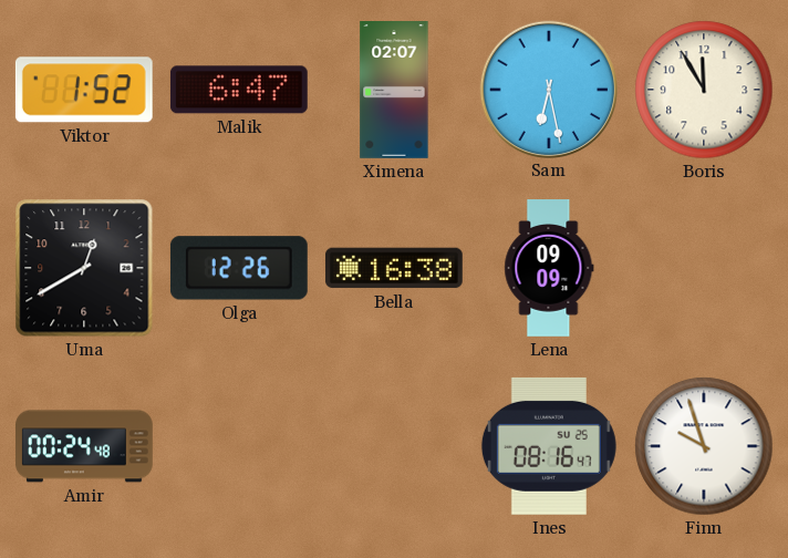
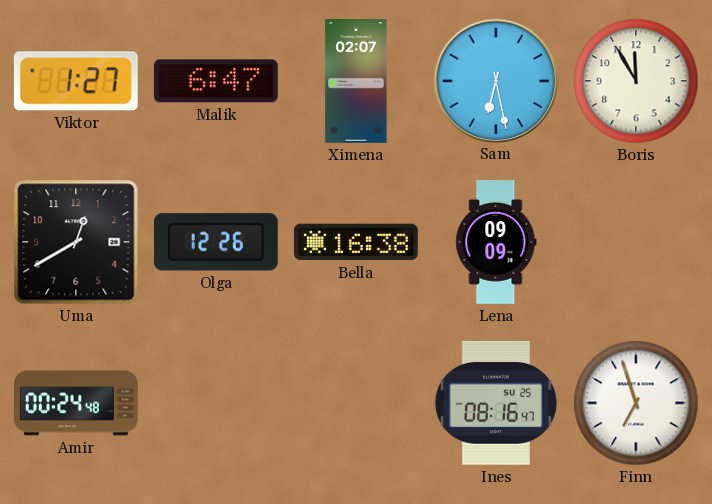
Viktor: 1:52 -> 1:27 (76, 81)
Finn: 9:57 -> 6:57 (636, 403)
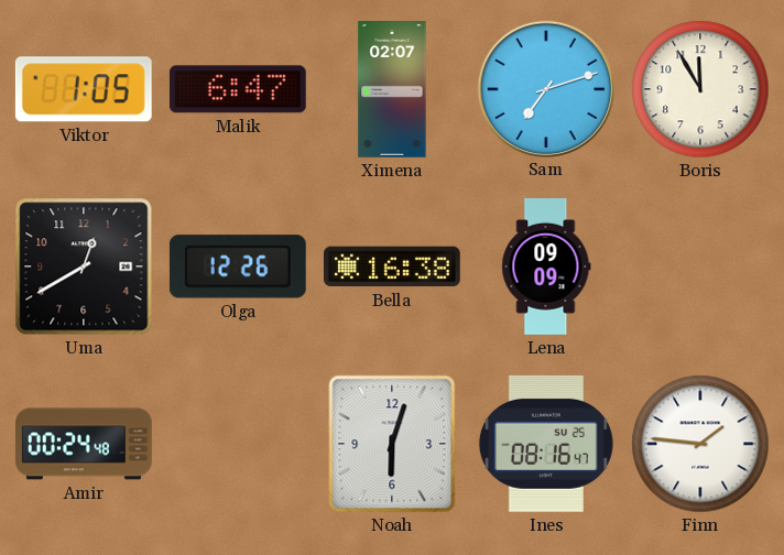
Viktor: 1:27 -> 1:05 (84, 89)
Sam: 6:28 -> 7:12 (545, 88)
Noah: none -> 6:03 (392, 444)
Finn: 6:57 -> 1:46 (700, 444)
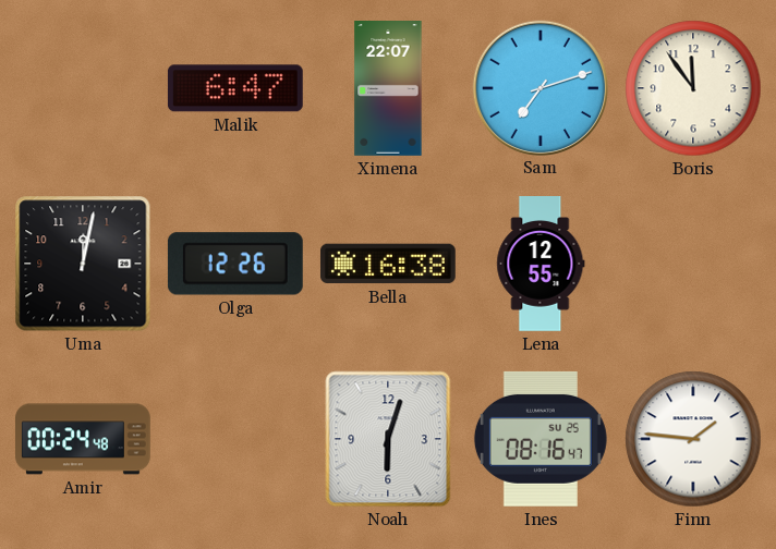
Viktor: 1:05 -> none (84, 89)
Ximena: 02:07 -> 22:07 (388, 89)
Boris: 11:55 -> 11:54 (693, 88)
Uma: 12:40 -> 12:02 (83, 264)
Lena: 09:09 -> 12:55 (541, 265)
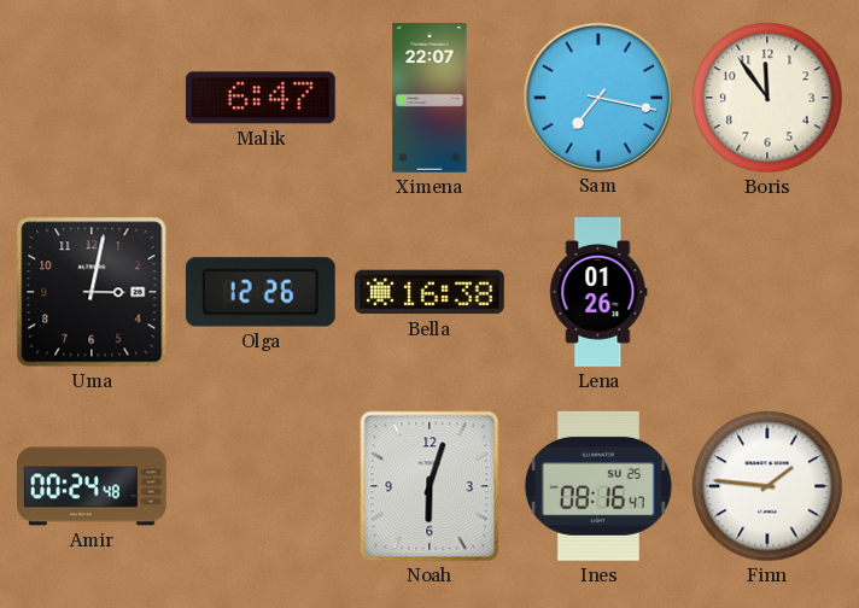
Sam: 7:12 -> 7:17 (597, 97)
Uma: 12:02 -> 3:02 (92, 292)
Lena: 12:55 -> 01:26 (598, 293)
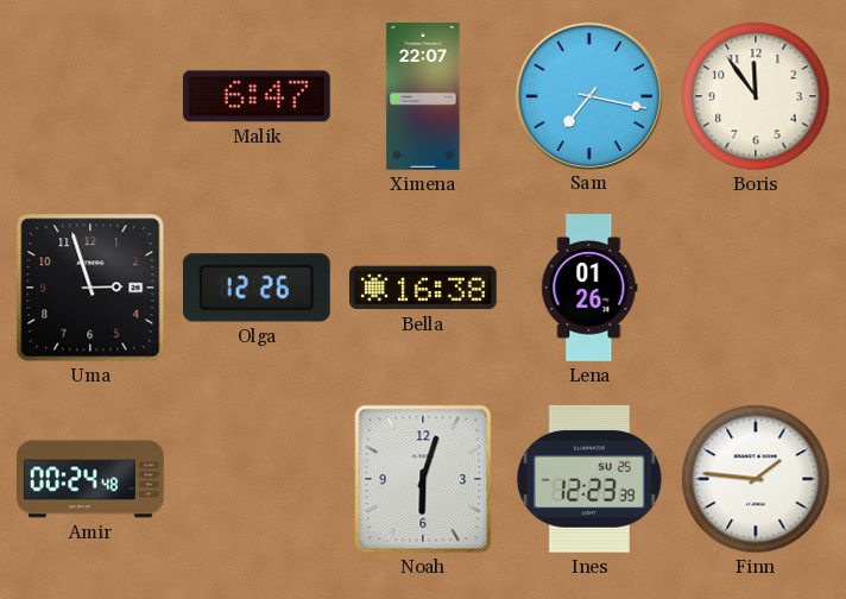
Uma: 3:02 -> 2:57 (90, 288)
Ines: 08:16 -> 12:23 (589, 479)
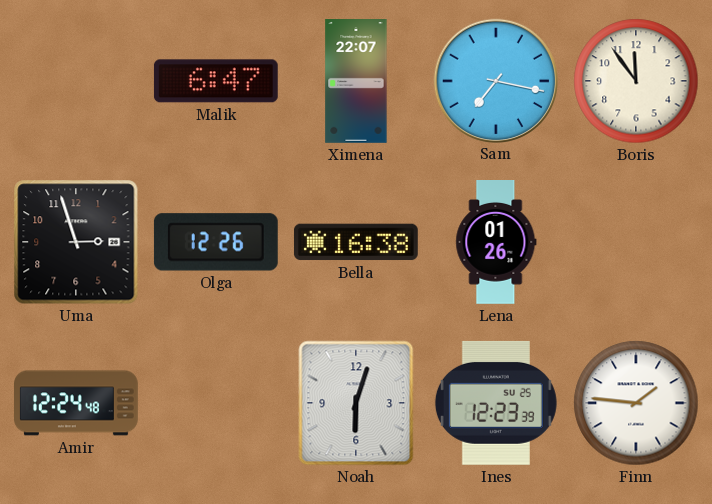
Amir: 00:24 -> 12:24 (77, 403)
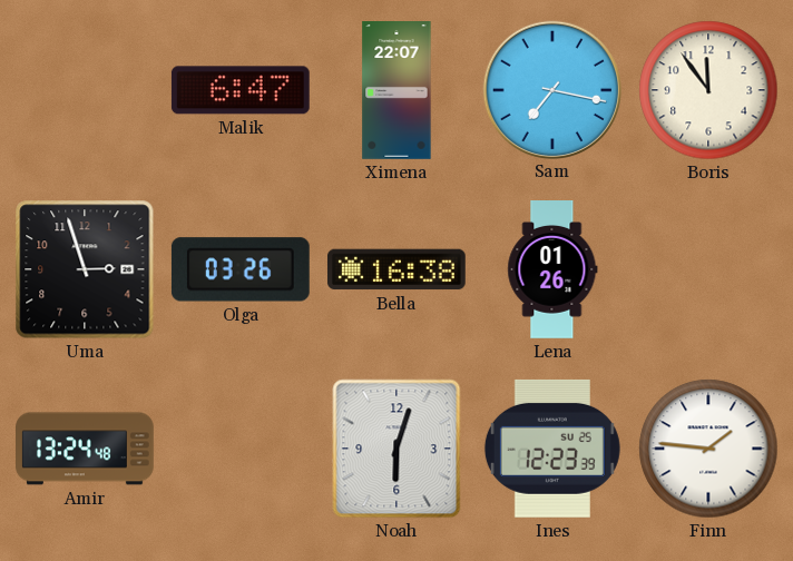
Olga: 12:26 -> 03:26 (241, 269)
Amir: 12:24 -> 13:24 (86, 449)
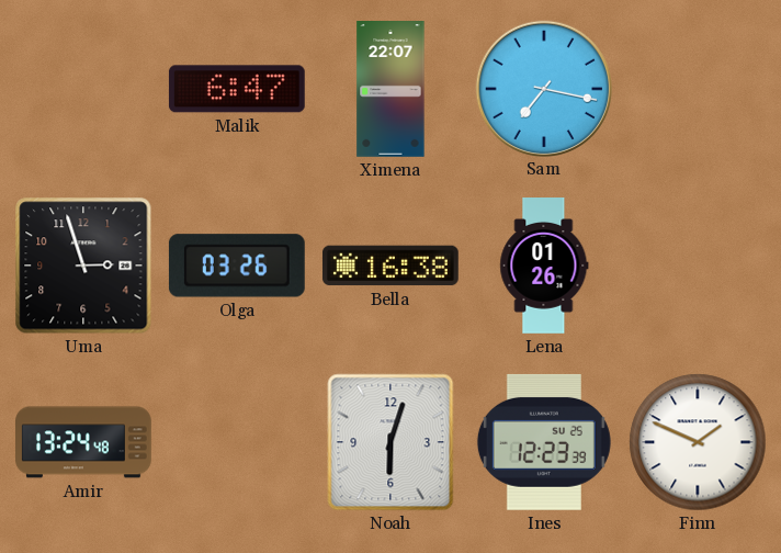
Boris: 11:54 -> none (708, 90)
Finn: 1:46 -> 1:49 (698, 442)
